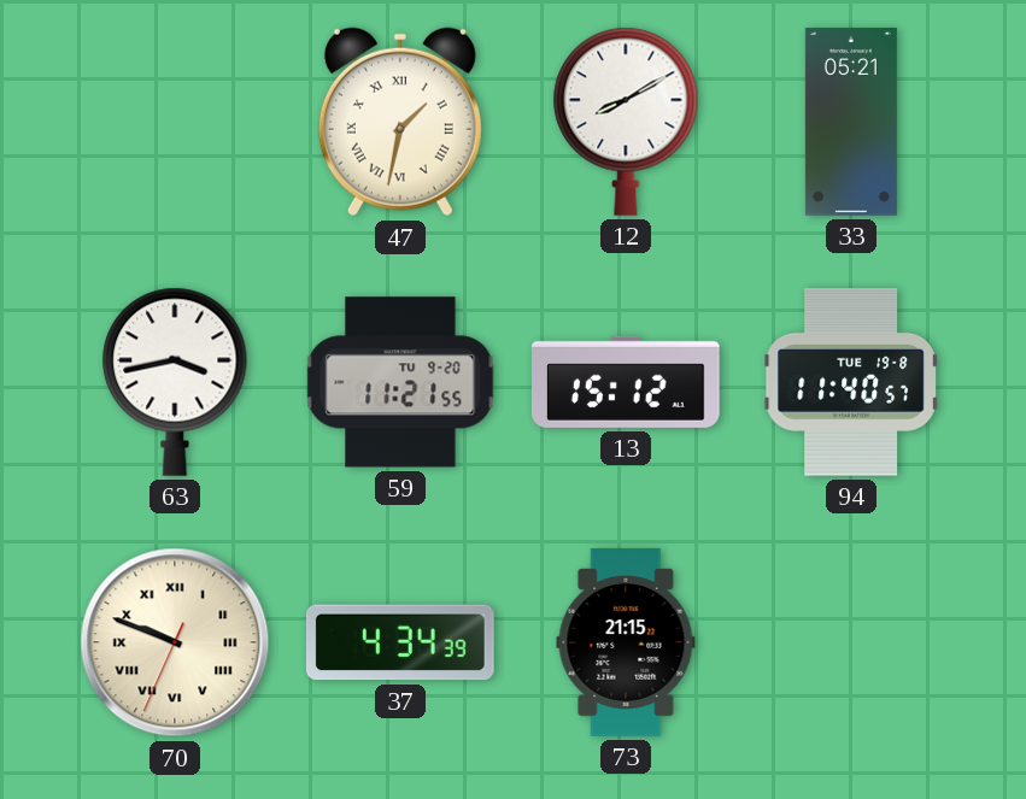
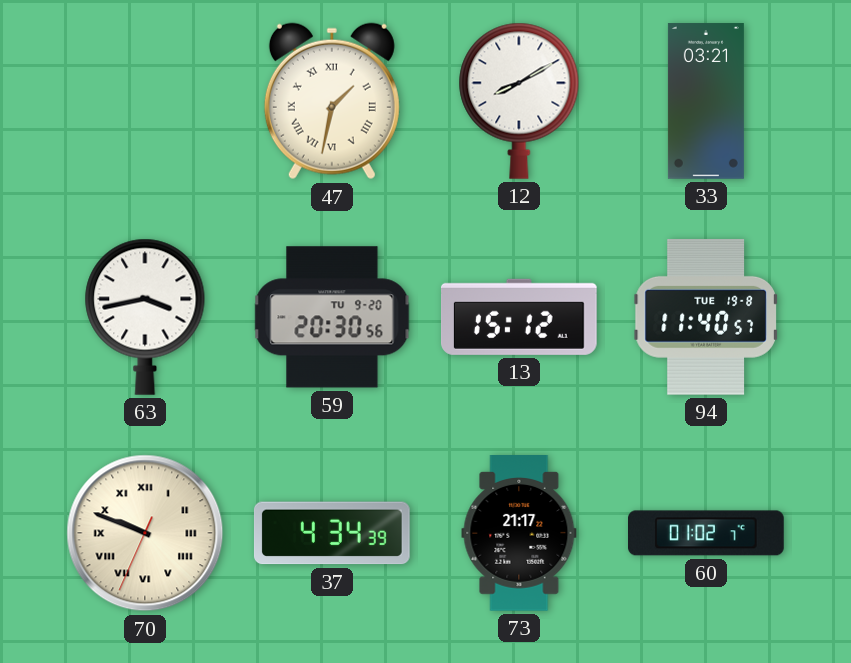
33: 05:21 -> 03:21 (706, 101)
59: 11:21 -> 20:30 (332, 317)
73: 21:15 -> 21:17 (519, 534)
60: none -> 01:02 (707, 533)
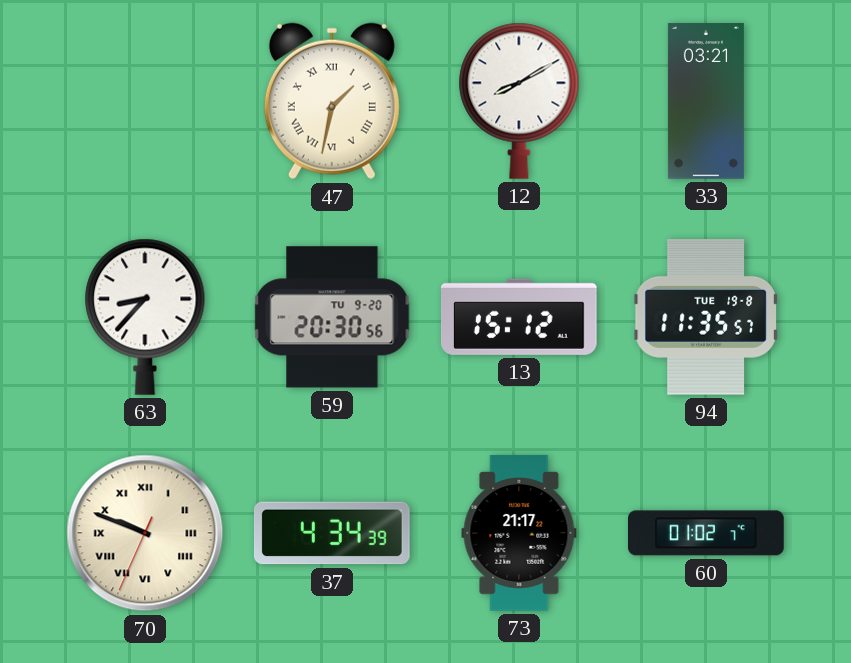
63: 3:43 -> 8:37 (145, 317)
94: 11:40 -> 11:35 (706, 317)
